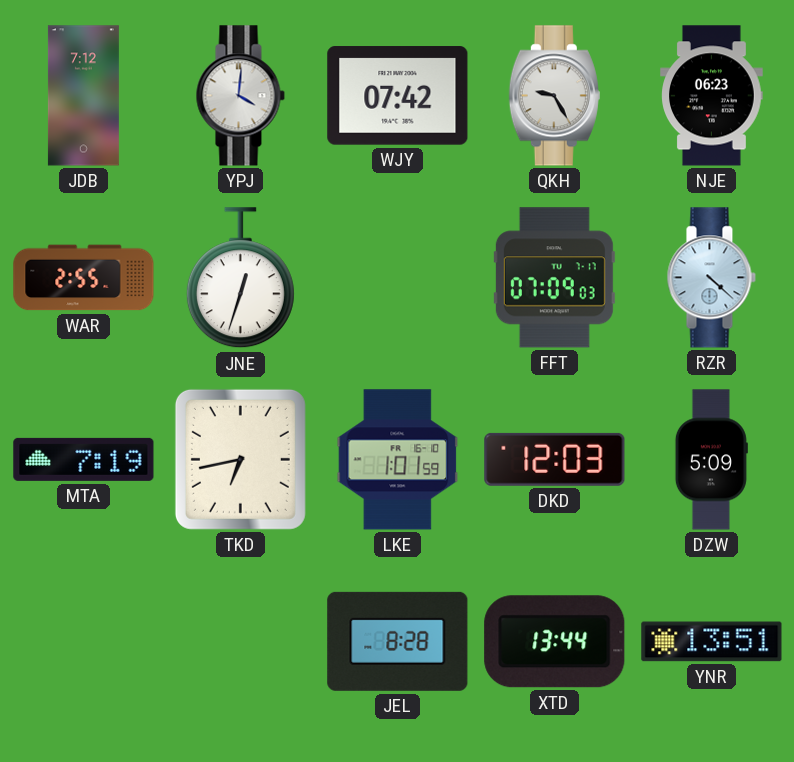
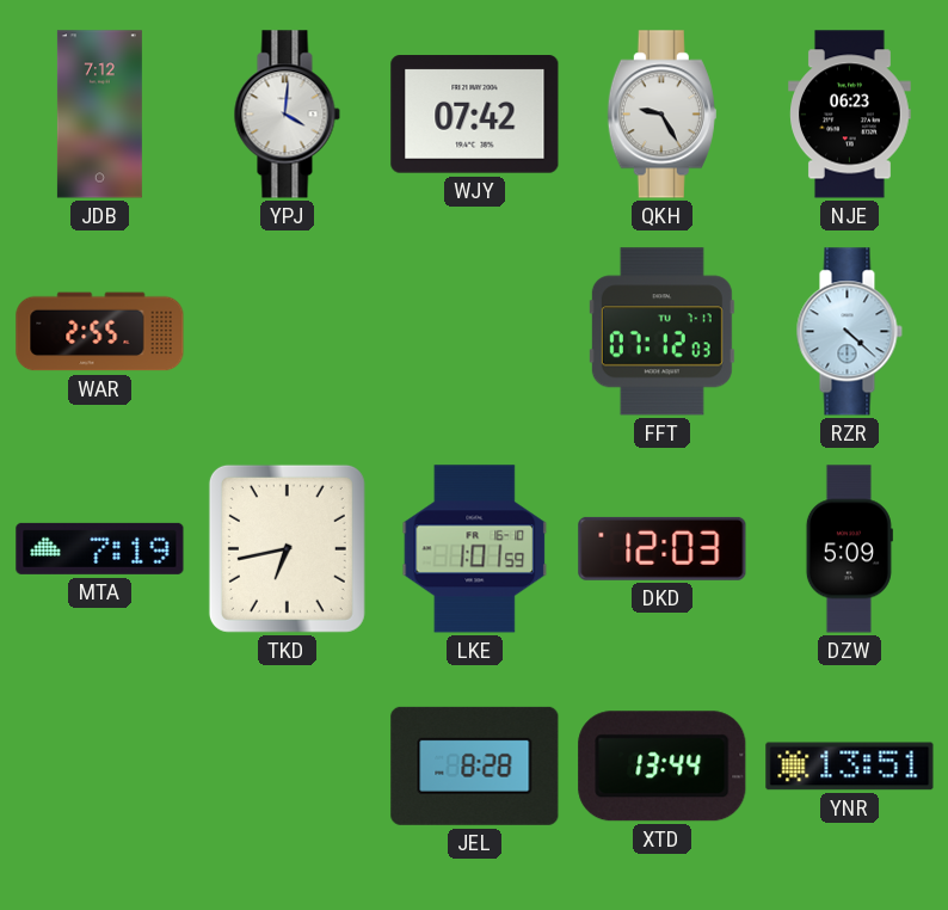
JNE: 12:33 -> none (240, 278)
FFT: 07:09 -> 07:12 (661, 332)
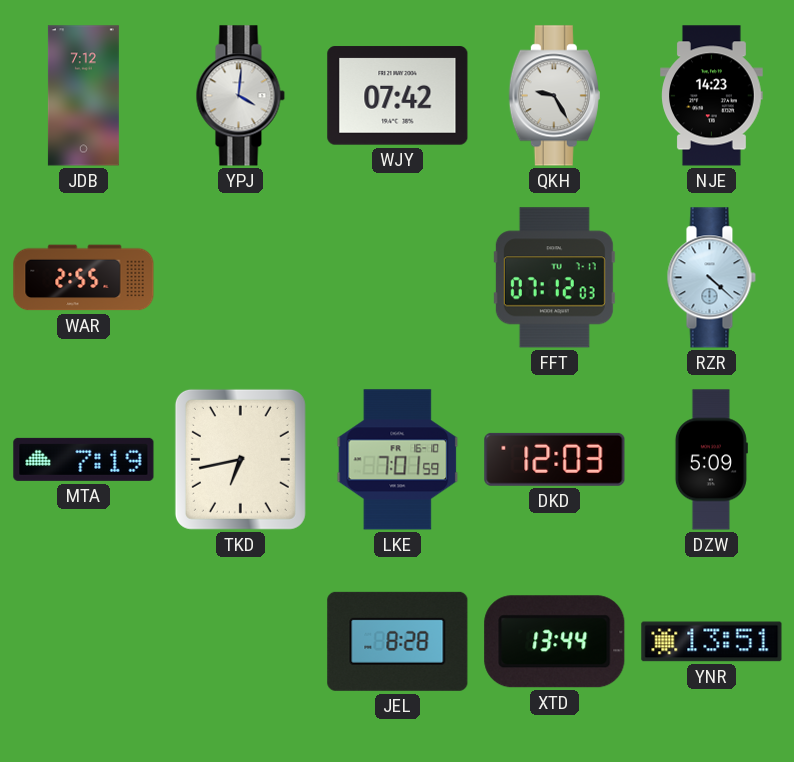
NJE: 06:23 -> 14:23 (712, 96)
LKE: 1:01 -> 7:01 (398, 460)
